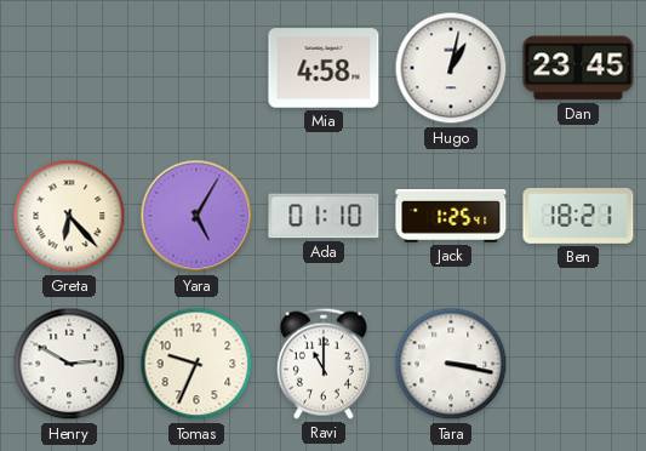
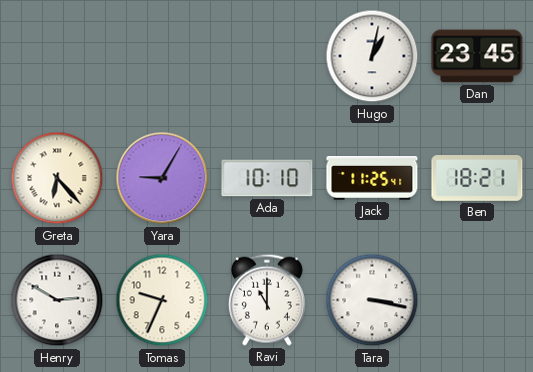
Mia: 4:58 -> none (324, 68)
Yara: 5:05 -> 9:05 (162, 178)
Ada: 01:10 -> 10:10 (267, 178)
Jack: 1:25 -> 11:25 (372, 179)
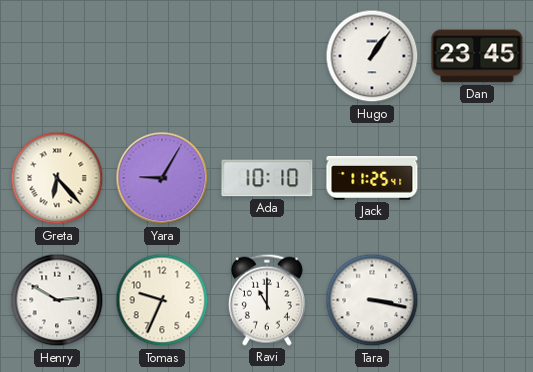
Hugo: 1:02 -> 1:06 (372, 56)
Ben: 18:21 -> none (477, 179)
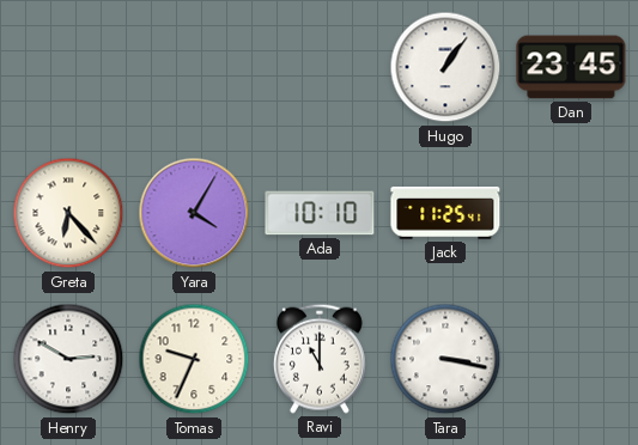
Yara: 9:05 -> 4:05 (194, 213)
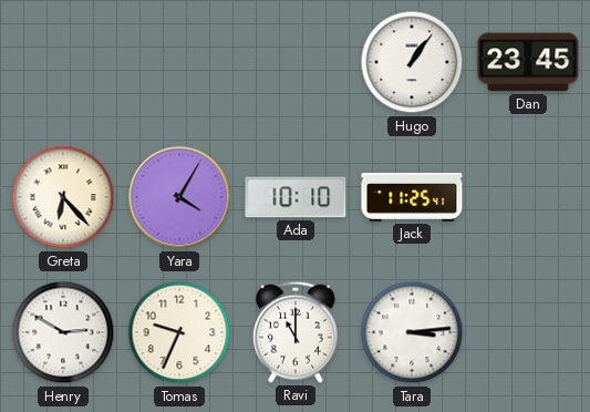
Tara: 3:17 -> 3:14 (412, 332)
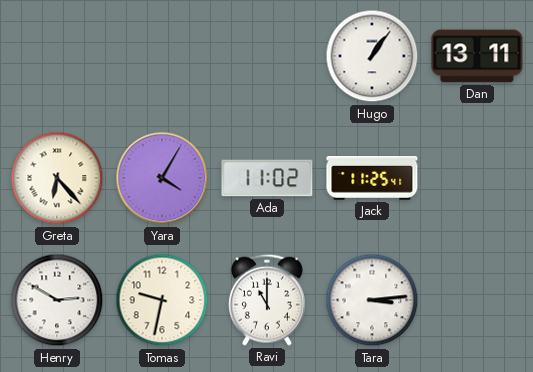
Dan: 23:45 -> 13:11 (477, 56)
Ada: 10:10 -> 11:02 (267, 178)
Tomas: 9:34 -> 9:32 (162, 300)
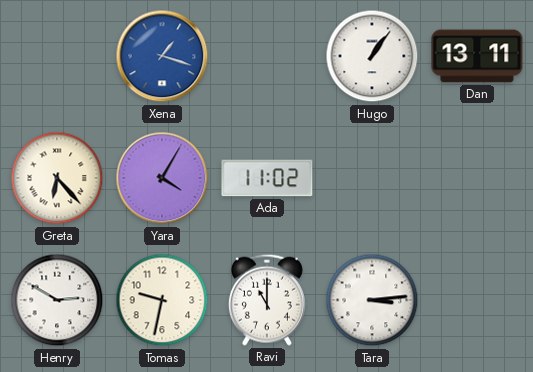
Xena: none -> 1:18 (162, 56)
Jack: 11:25 -> none (372, 179)
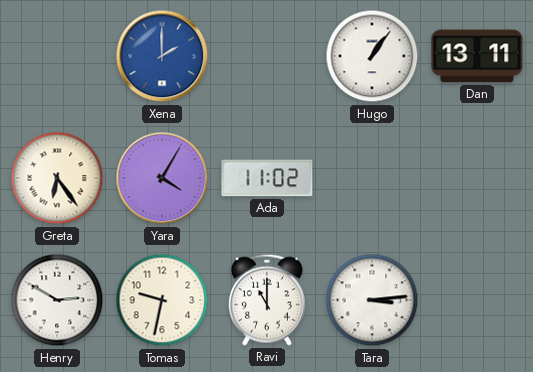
Xena: 1:18 -> 2:00 (162, 56)
Greta: 6:23 -> 6:24 (57, 178)
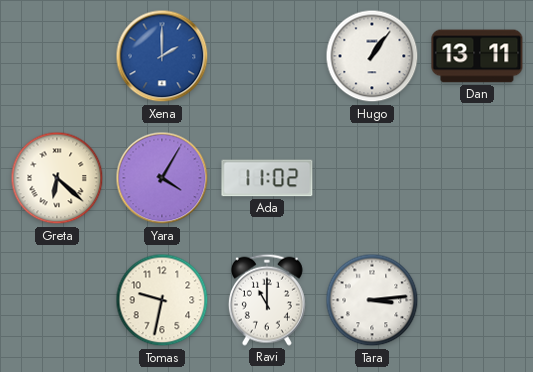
Greta: 6:24 -> 6:22 (57, 178)
Henry: 2:50 -> none (57, 300)
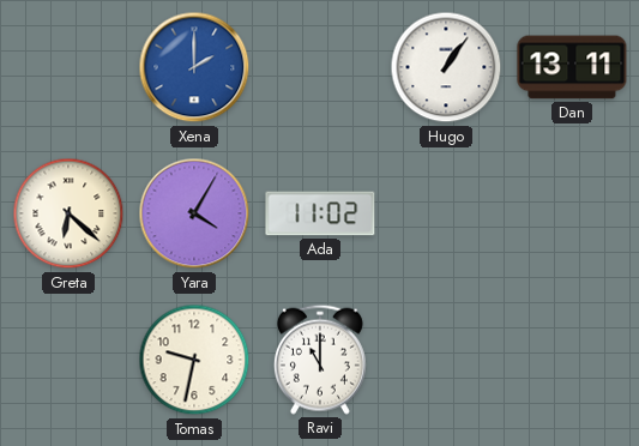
Tara: 3:14 -> none (372, 300)
